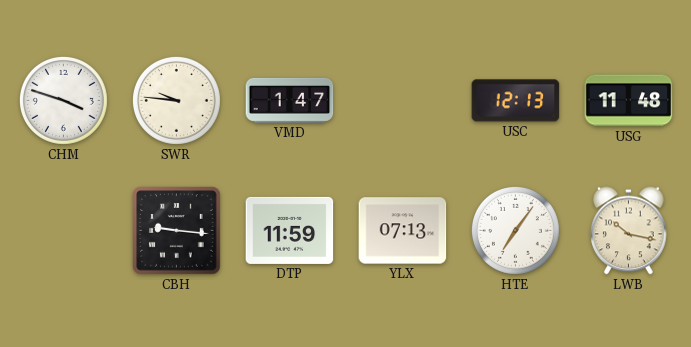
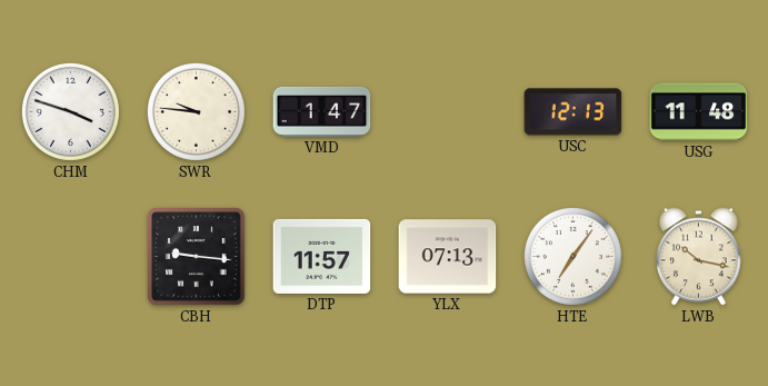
DTP: 11:59 -> 11:57 (322, 256)
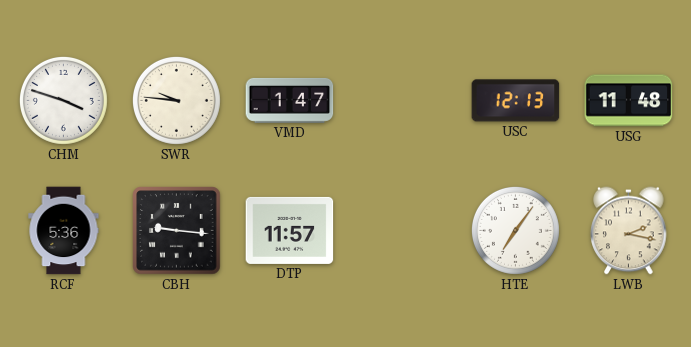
RCF: none -> 5:36 (64, 231)
YLX: 07:13 -> none (448, 257)
LWB: 10:17 -> 2:17 (629, 231)
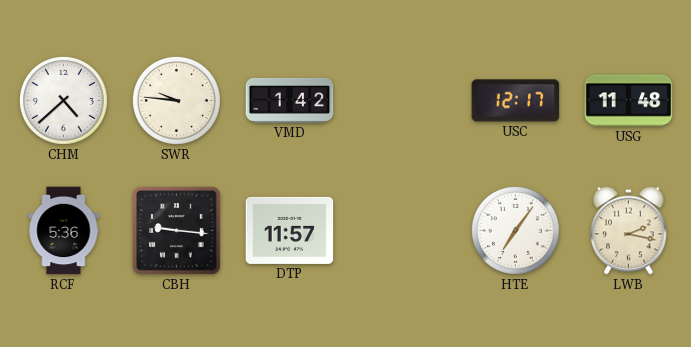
CHM: 3:48 -> 4:38 (63, 100)
VMD: 1:47 -> 1:42 (290, 100)
USC: 12:13 -> 12:17 (516, 101)
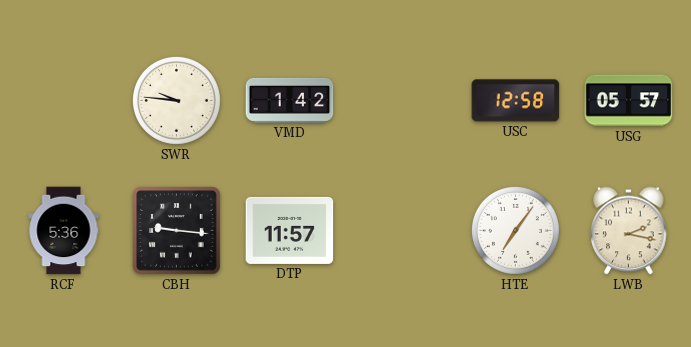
CHM: 4:38 -> none (63, 100)
USC: 12:17 -> 12:58 (516, 101)
USG: 11:48 -> 05:57 (629, 101)
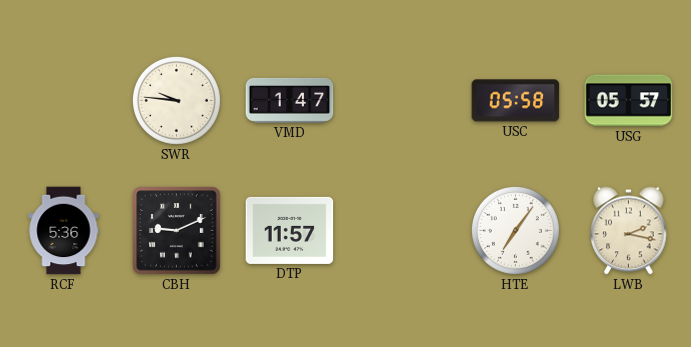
VMD: 1:42 -> 1:47 (290, 100)
USC: 12:58 -> 05:58 (516, 101)
CBH: 9:16 -> 9:11 (177, 231)
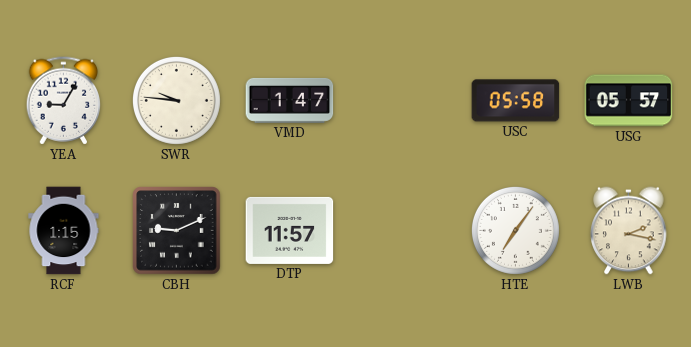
YEA: none -> 9:05 (64, 101)
RCF: 5:36 -> 1:15 (64, 231)
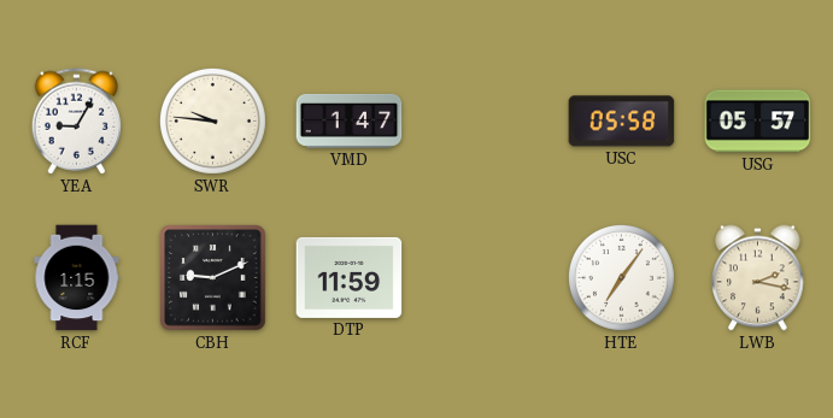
DTP: 11:57 -> 11:59 (350, 277)
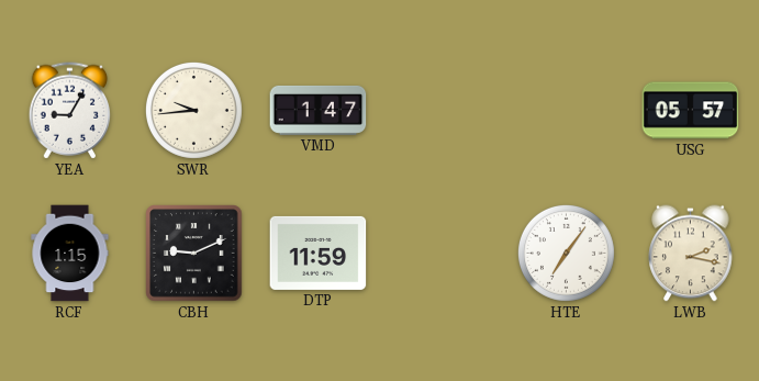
SWR: 9:46 -> 9:44 (193, 110)
USC: 05:58 -> none (622, 122)
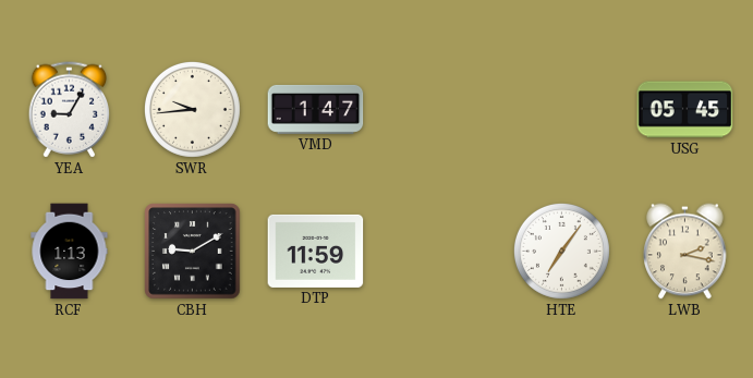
USG: 05:57 -> 05:45 (685, 110)
RCF: 1:15 -> 1:13 (70, 252)
CBH: 9:11 -> 9:10 (193, 252)
